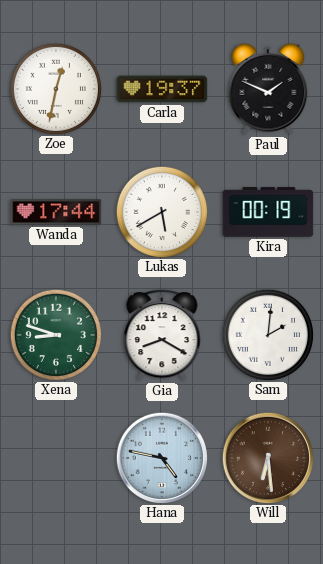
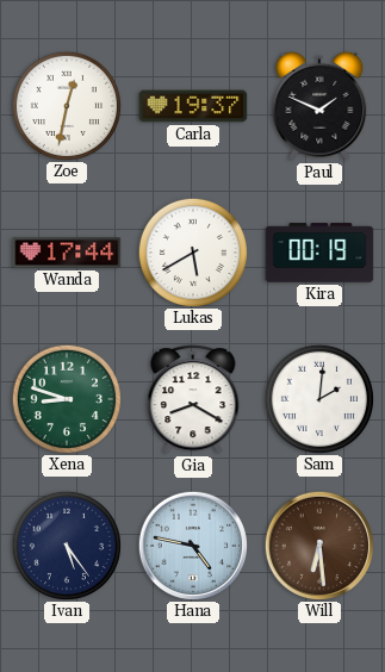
Ivan: none -> 5:24 (66, 545)
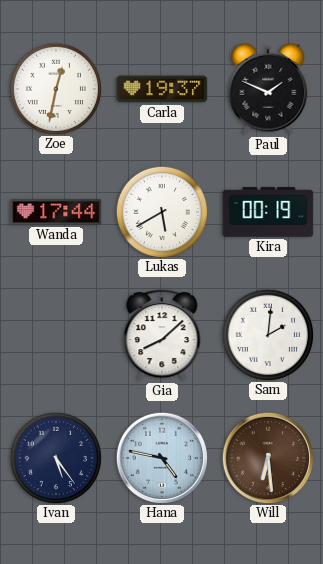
Xena: 8:48 -> none (66, 398)
Gia: 8:20 -> 8:08 (162, 335)
